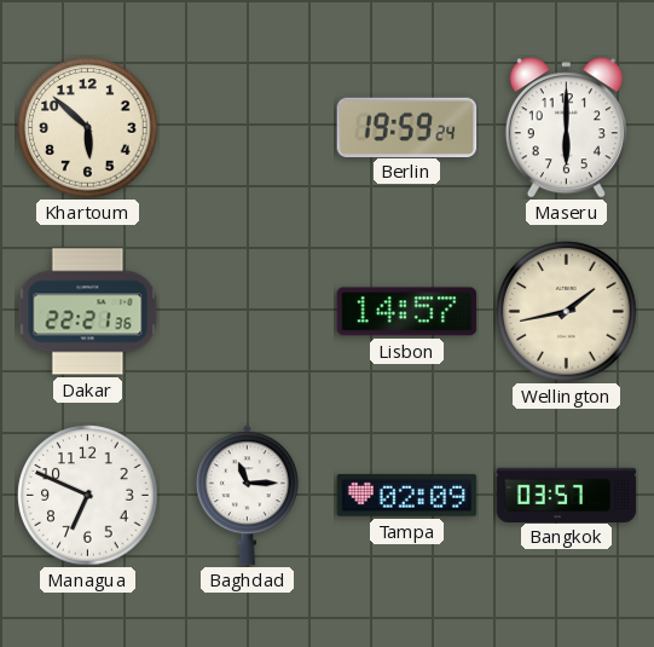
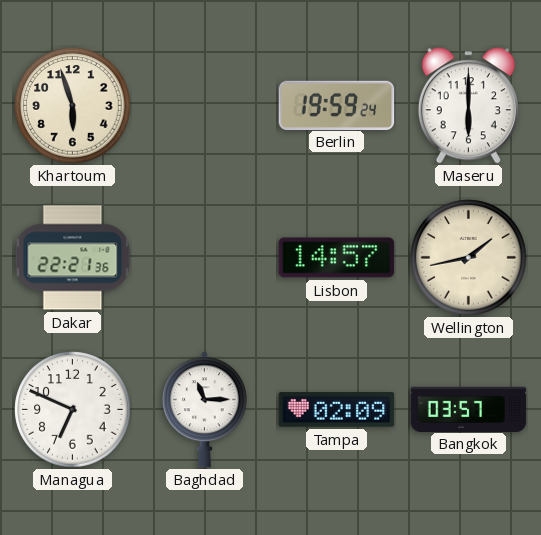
Khartoum: 5:52 -> 5:57 (73, 106)
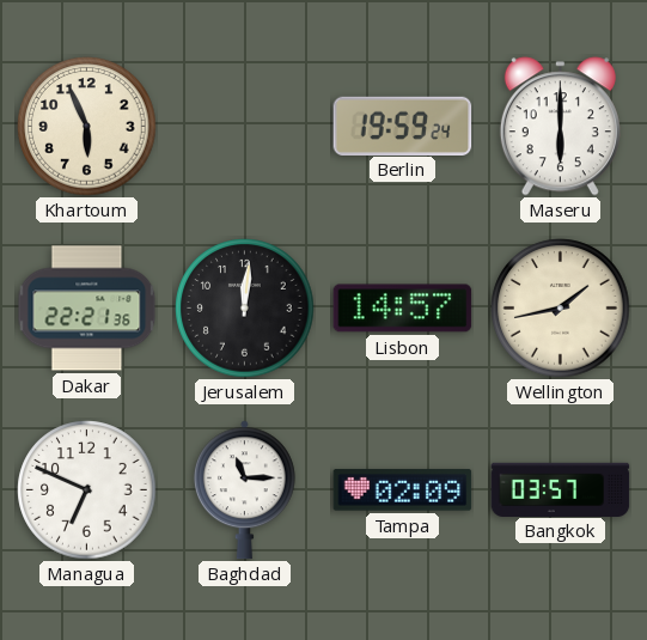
Khartoum: 5:57 -> 5:56 (87, 127)
Jerusalem: none -> 12:01 (245, 309)
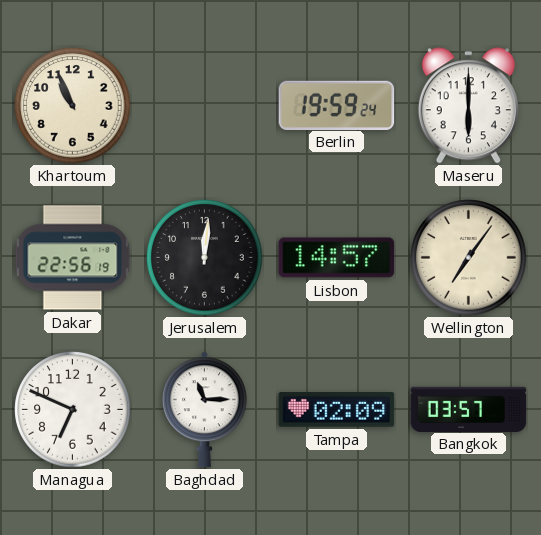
Khartoum: 5:56 -> 10:56 (73, 106)
Dakar: 22:21 -> 22:56 (73, 258)
Wellington: 1:43 -> 7:06 (469, 258)
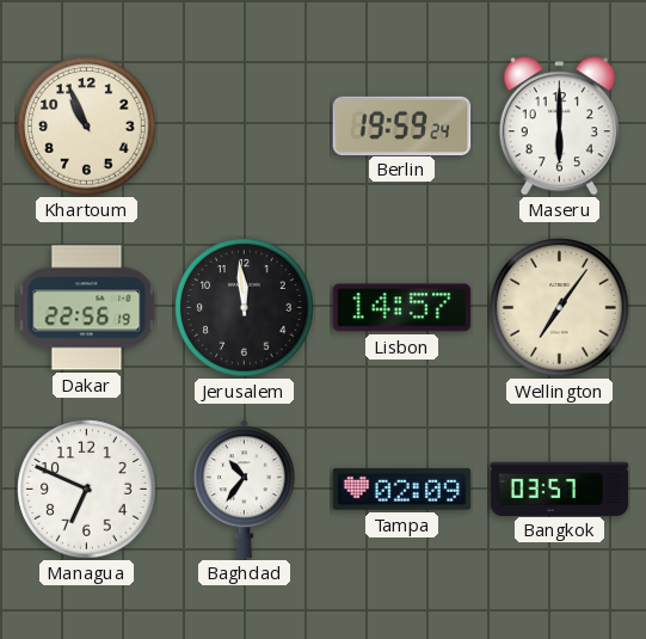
Jerusalem: 12:01 -> 11:59 (245, 308)
Baghdad: 11:15 -> 10:36 (244, 490)
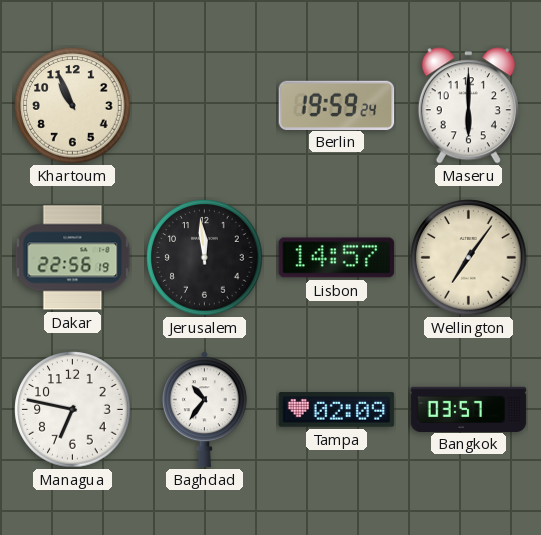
Managua: 6:49 -> 6:47 (73, 410)
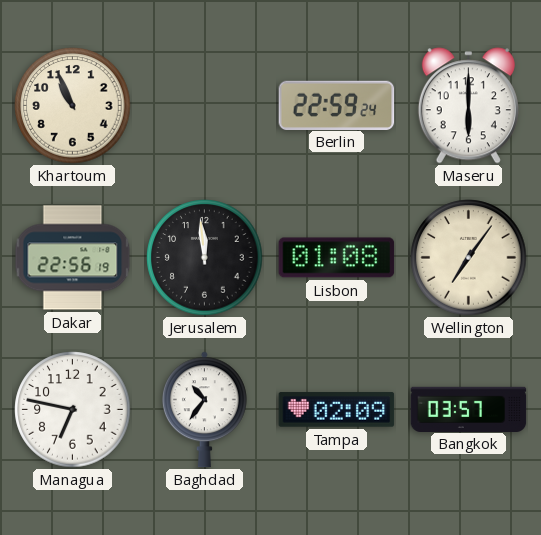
Berlin: 19:59 -> 22:59 (337, 105)
Lisbon: 14:57 -> 01:08 (337, 258)
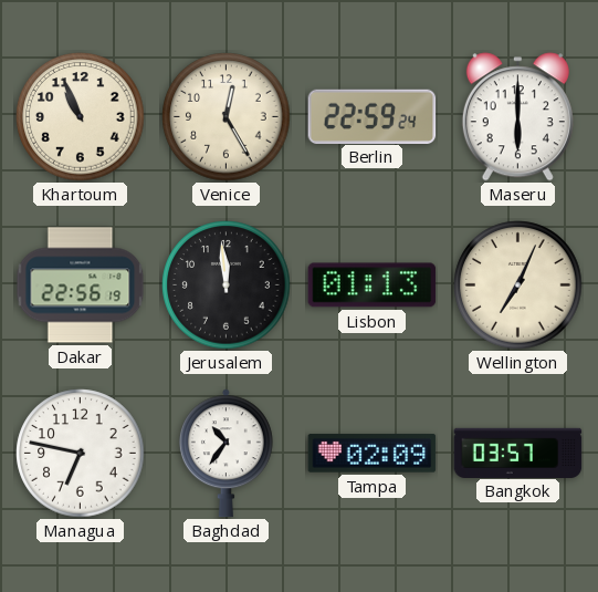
Venice: none -> 12:25 (227, 117)
Lisbon: 01:08 -> 01:13 (373, 285)
Wellington: 7:06 -> 7:04 (518, 285)
